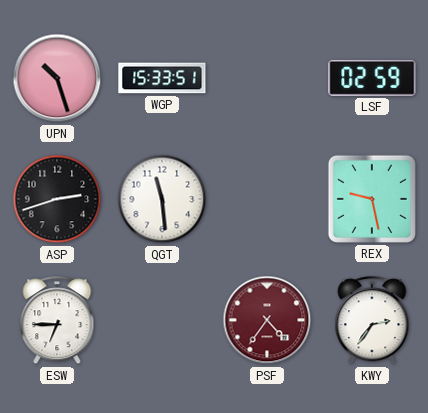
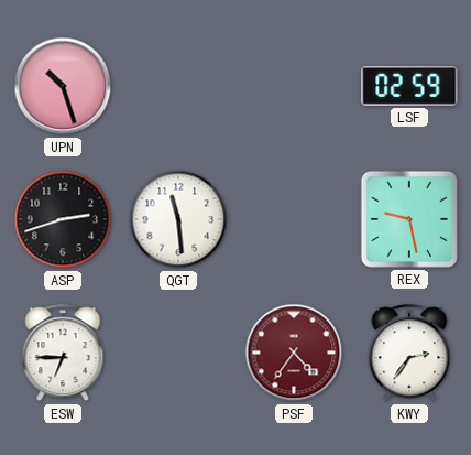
WGP: 15:33 -> none (162, 78)
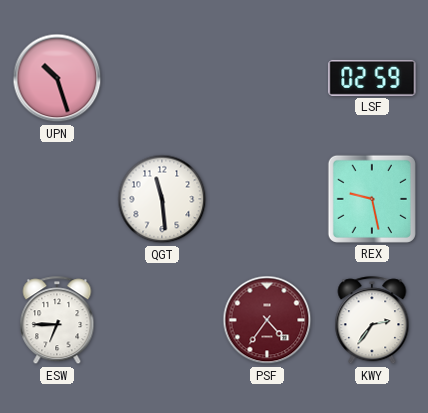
ASP: 2:42 -> none (63, 219)
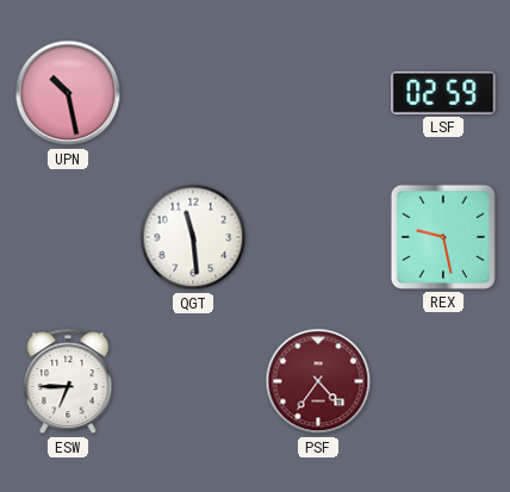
UPN: 10:27 -> 10:28 (68, 93)
KWY: 2:36 -> none (372, 321)
